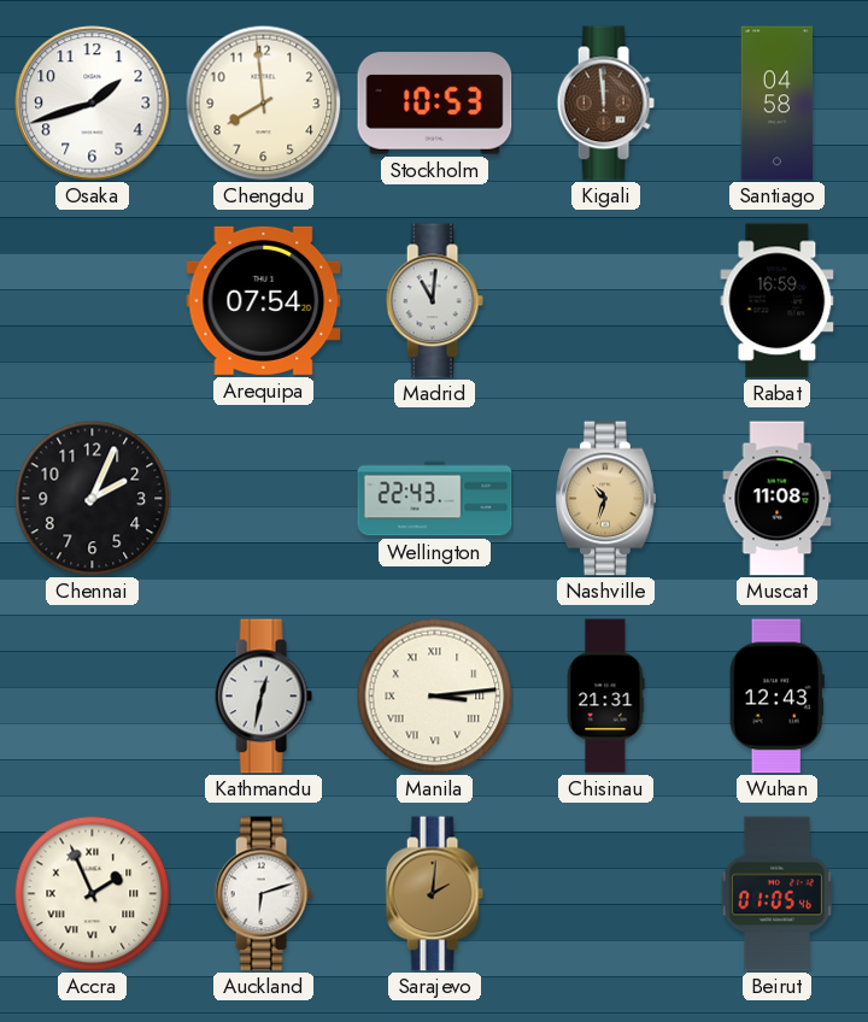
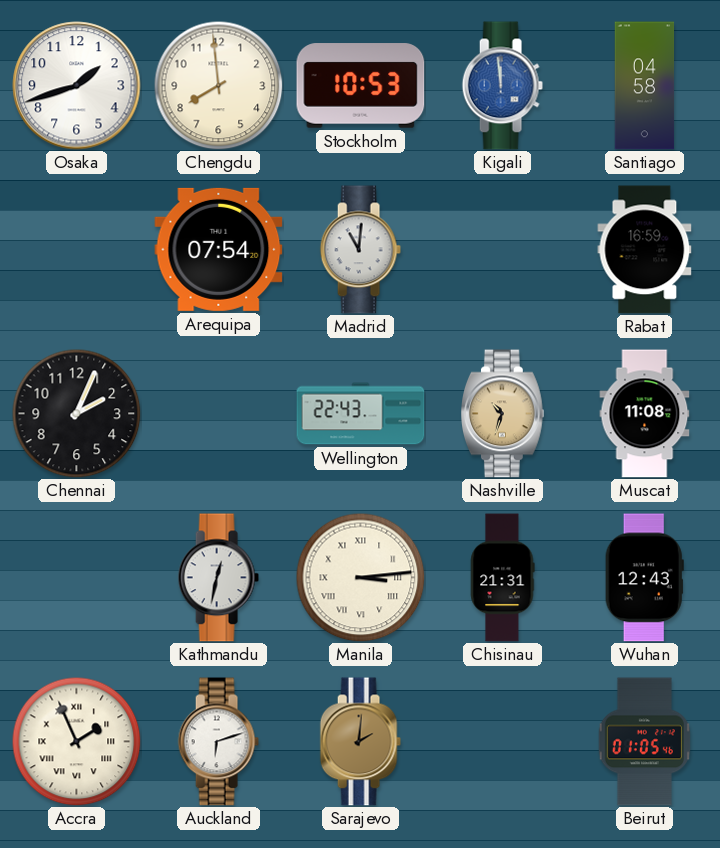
Kigali dial: brown -> blue (502, 86)
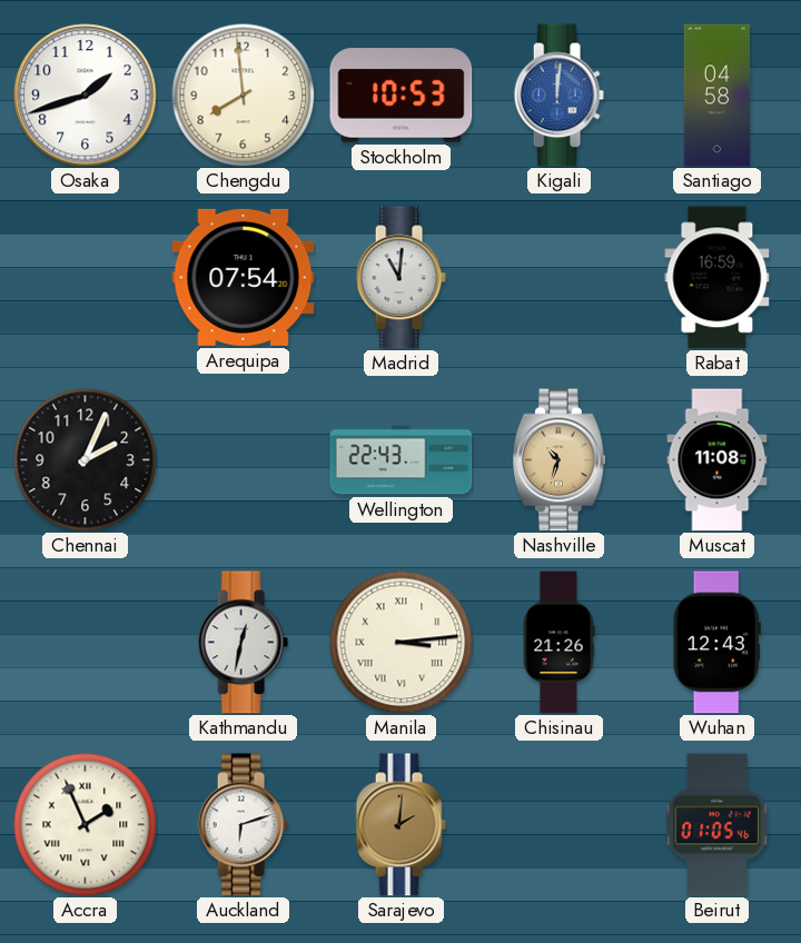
Kigali: 11:59 -> 12:01 (558, 96)
Chisinau: 21:31 -> 21:26 (558, 643)
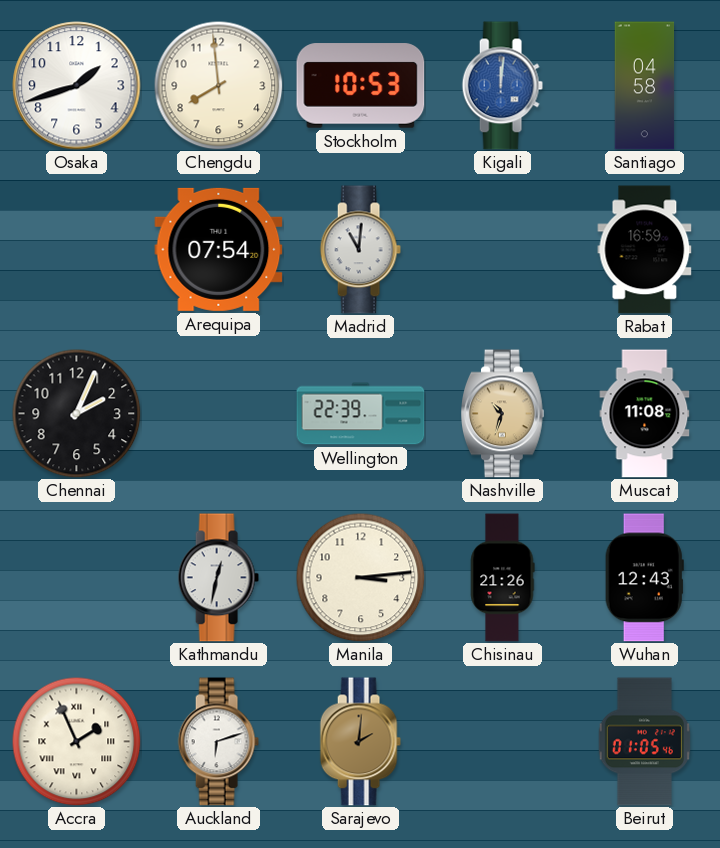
Wellington: 22:43 -> 22:39 (361, 414)
Manila numerals: Roman -> Arabic (360, 577)
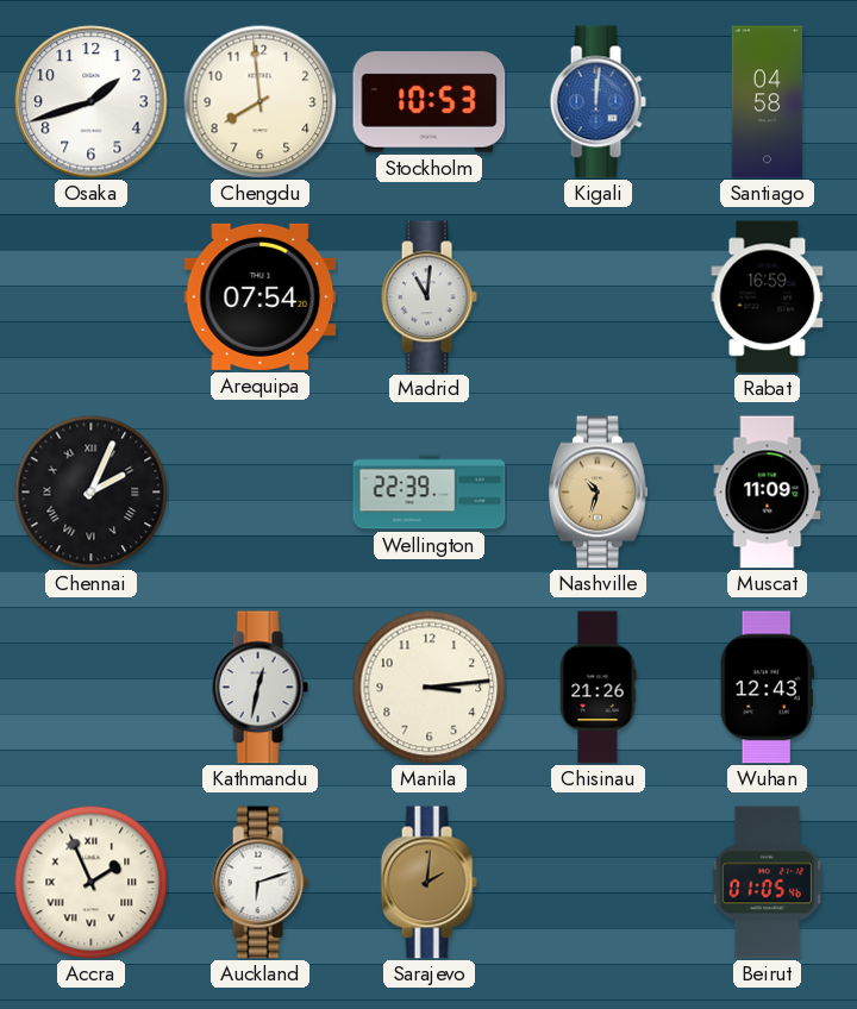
Chennai numerals: Arabic -> Roman (90, 491)
Muscat: 11:08 -> 11:09 (768, 493)
